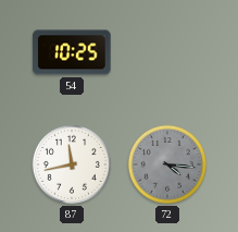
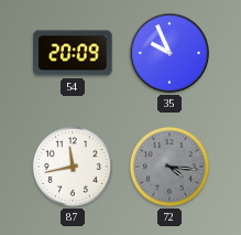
54: 10:25 -> 20:09 (73, 53)
35: none -> 9:56 (169, 53)
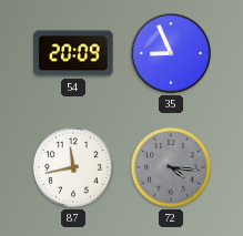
35: 9:56 -> 8:56 (171, 53)
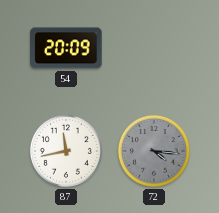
35: 8:56 -> none (171, 53)
